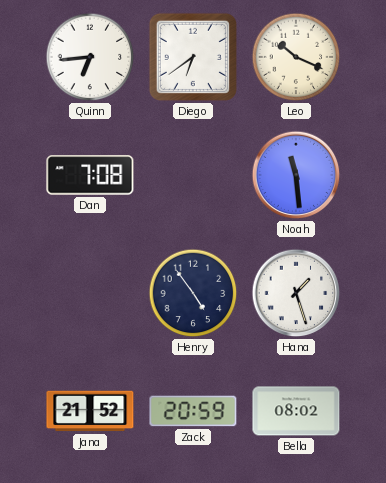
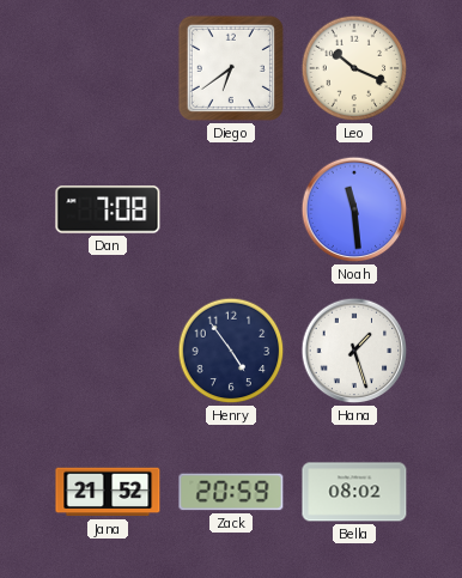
Quinn: 6:44 -> none (90, 57)
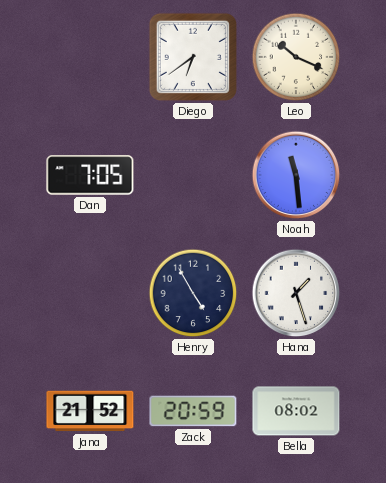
Dan: 7:08 -> 7:05 (90, 175)
Henry: 4:54 -> 4:55 (193, 293)
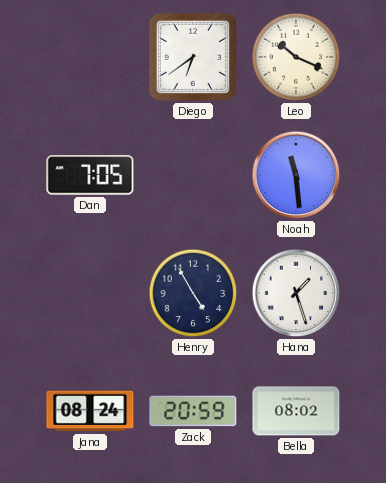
Jana: 21:52 -> 08:24 (90, 411)
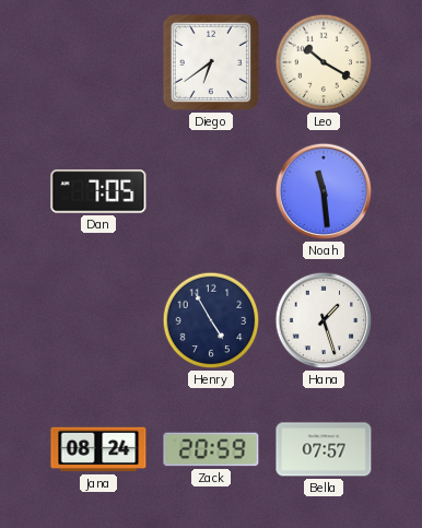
Leo: 10:19 -> 10:20 (324, 62)
Bella: 08:02 -> 07:57 (324, 449)
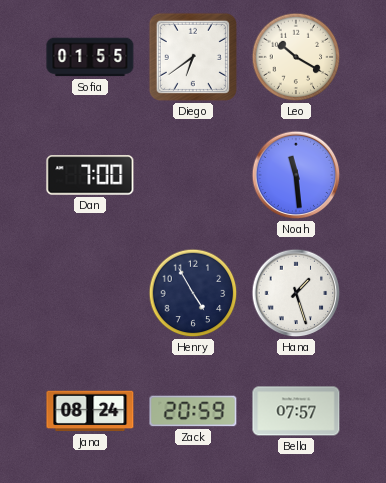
Sofia: none -> 01:55 (90, 57)
Dan: 7:05 -> 7:00 (90, 175)
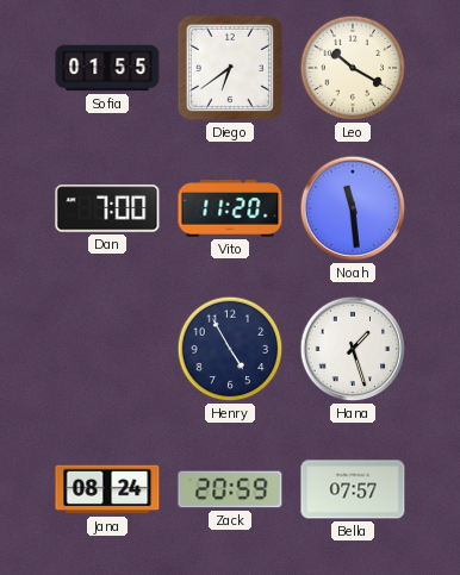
Vito: none -> 11:20 (230, 208)
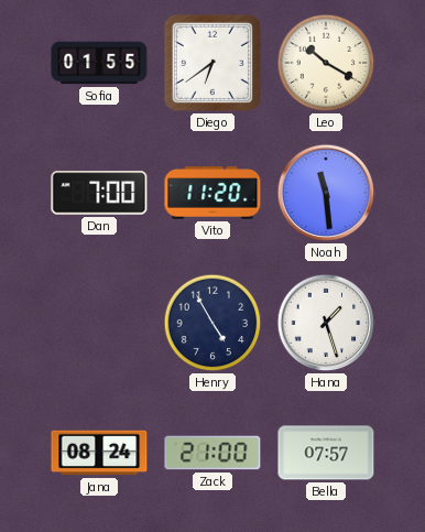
Zack: 20:59 -> 21:00 (212, 453)
